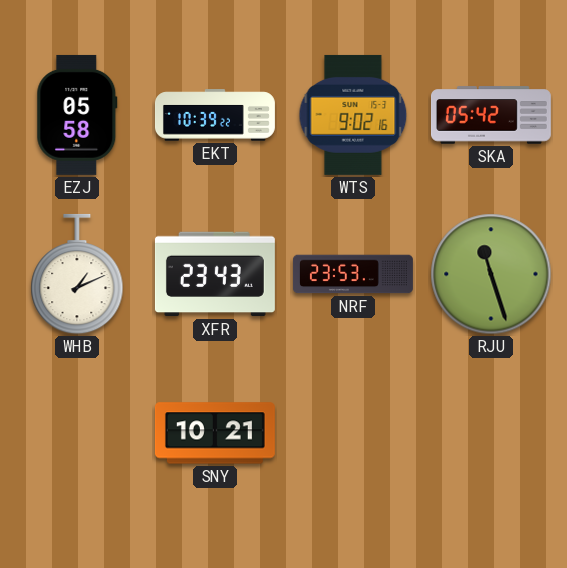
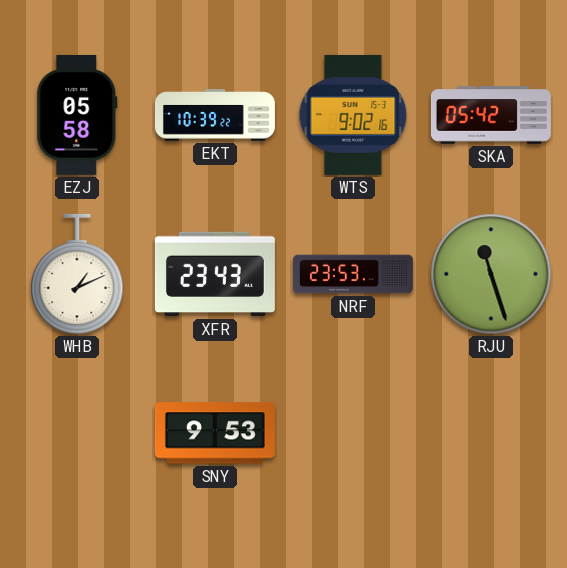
SNY: 10:21 -> 9:53 (215, 433)
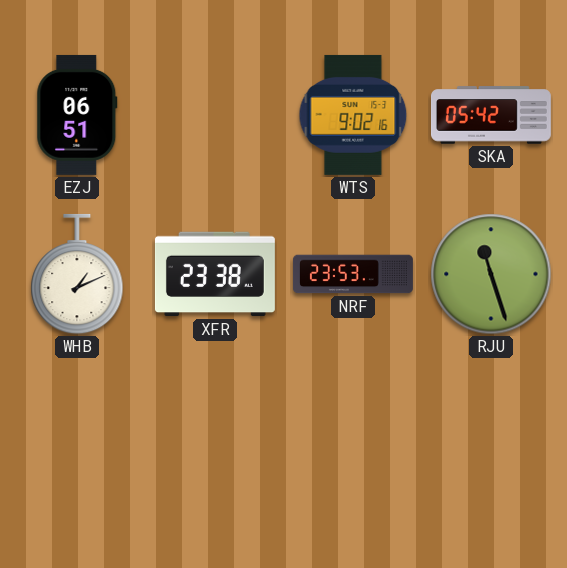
EZJ: 05:58 -> 06:51 (77, 115)
EKT: 10:39 -> none (215, 115)
XFR: 23:43 -> 23:38 (215, 274)
SNY: 9:53 -> none (215, 433)
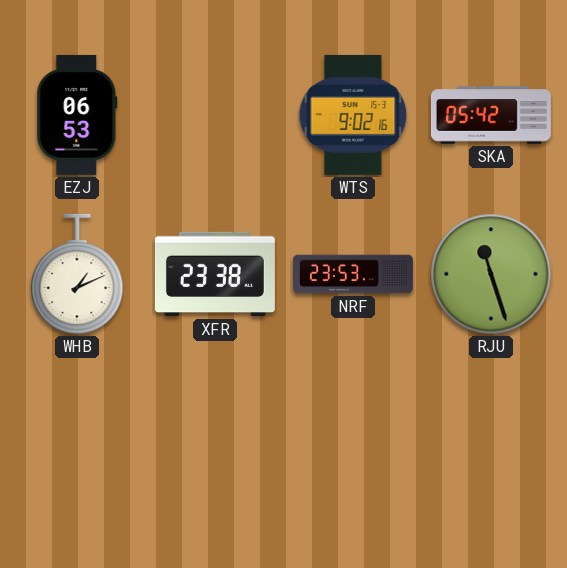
EZJ: 06:51 -> 06:53 (77, 115)
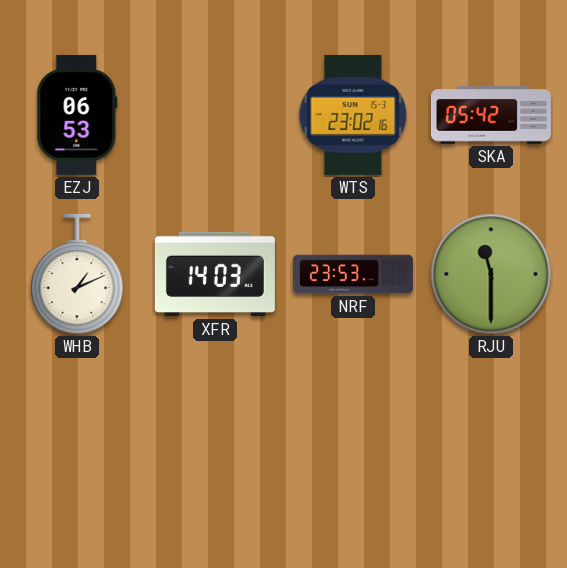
WTS: 9:02 -> 23:02 (353, 115)
XFR: 23:38 -> 14:03 (215, 274)
RJU: 11:27 -> 11:30 (491, 274)
